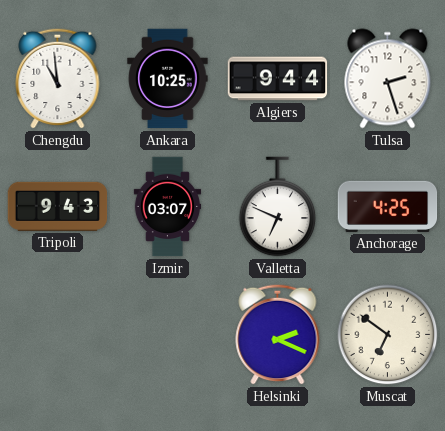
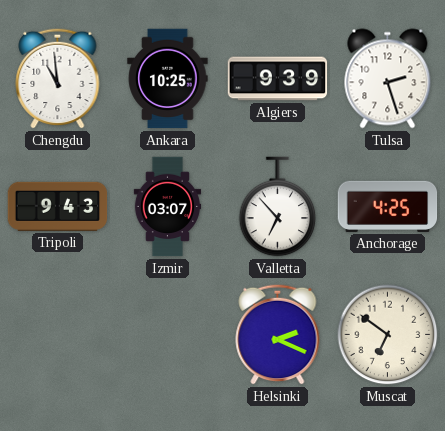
Algiers: 9:44 -> 9:39 (278, 79)
Valletta: 6:49 -> 6:53 (278, 207)
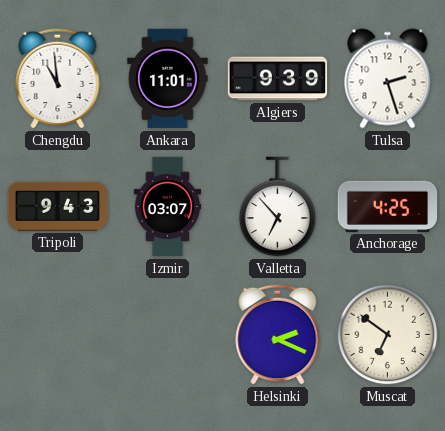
Ankara: 10:25 -> 11:01 (168, 79)
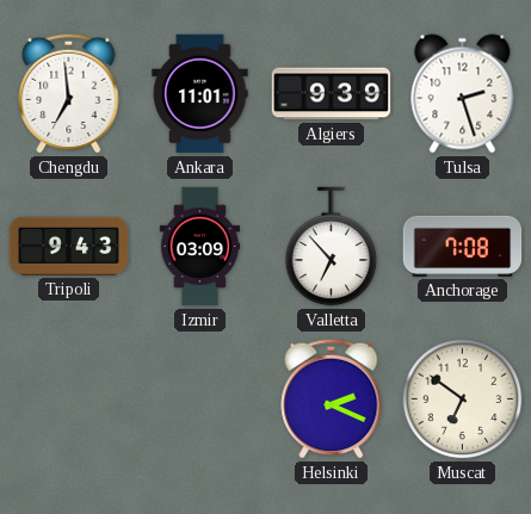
Chengdu: 10:59 -> 6:59 (69, 93)
Izmir: 03:07 -> 03:09 (200, 247)
Anchorage: 4:25 -> 7:08 (463, 246)
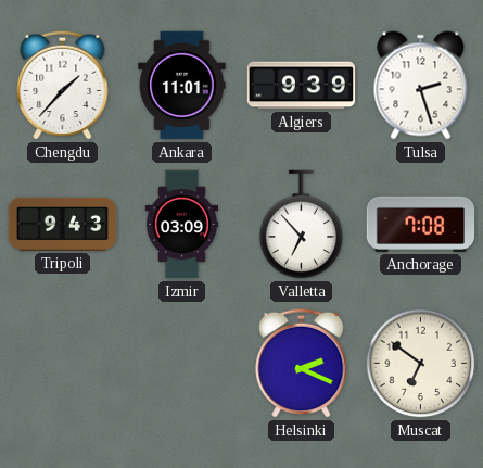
Chengdu: 6:59 -> 1:37 (63, 85)
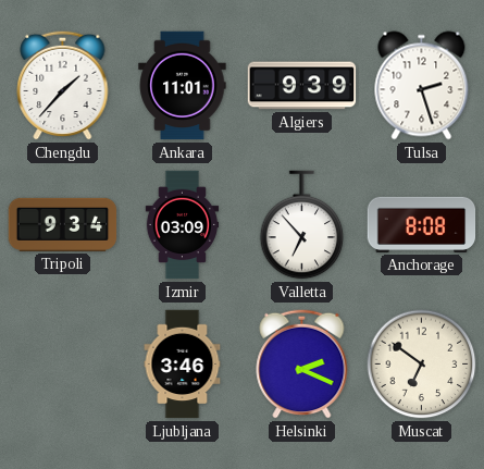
Tripoli: 9:43 -> 9:34 (63, 224)
Anchorage: 7:08 -> 8:08 (422, 224)
Ljubljana: none -> 3:46 (183, 365)
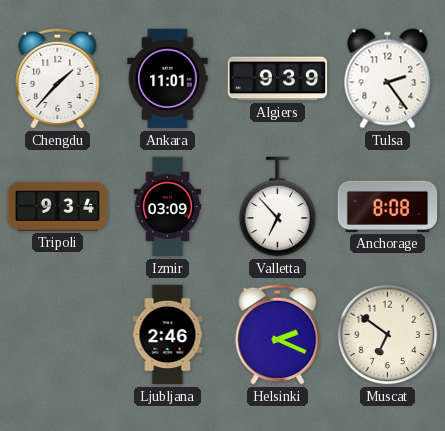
Tulsa: 2:27 -> 2:24 (388, 79)
Ljubljana: 3:46 -> 2:46 (168, 335)
